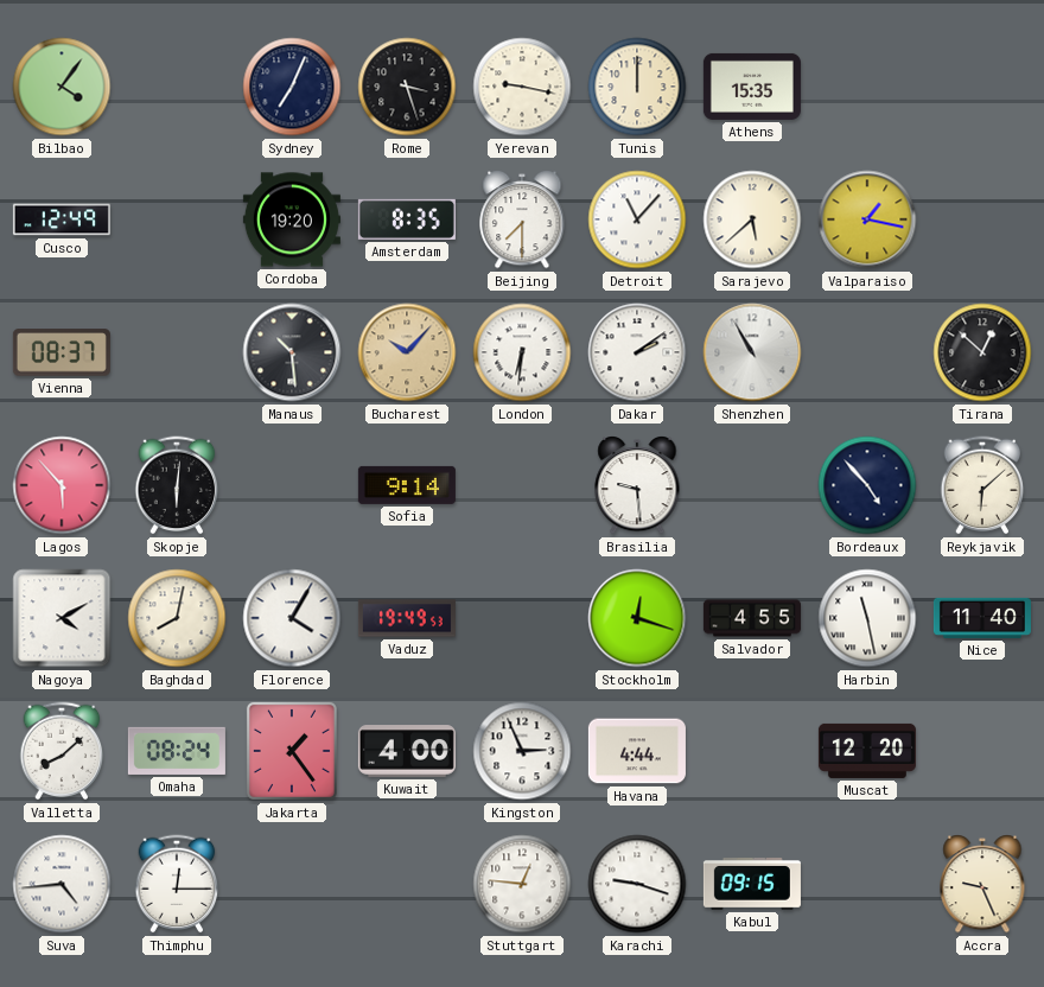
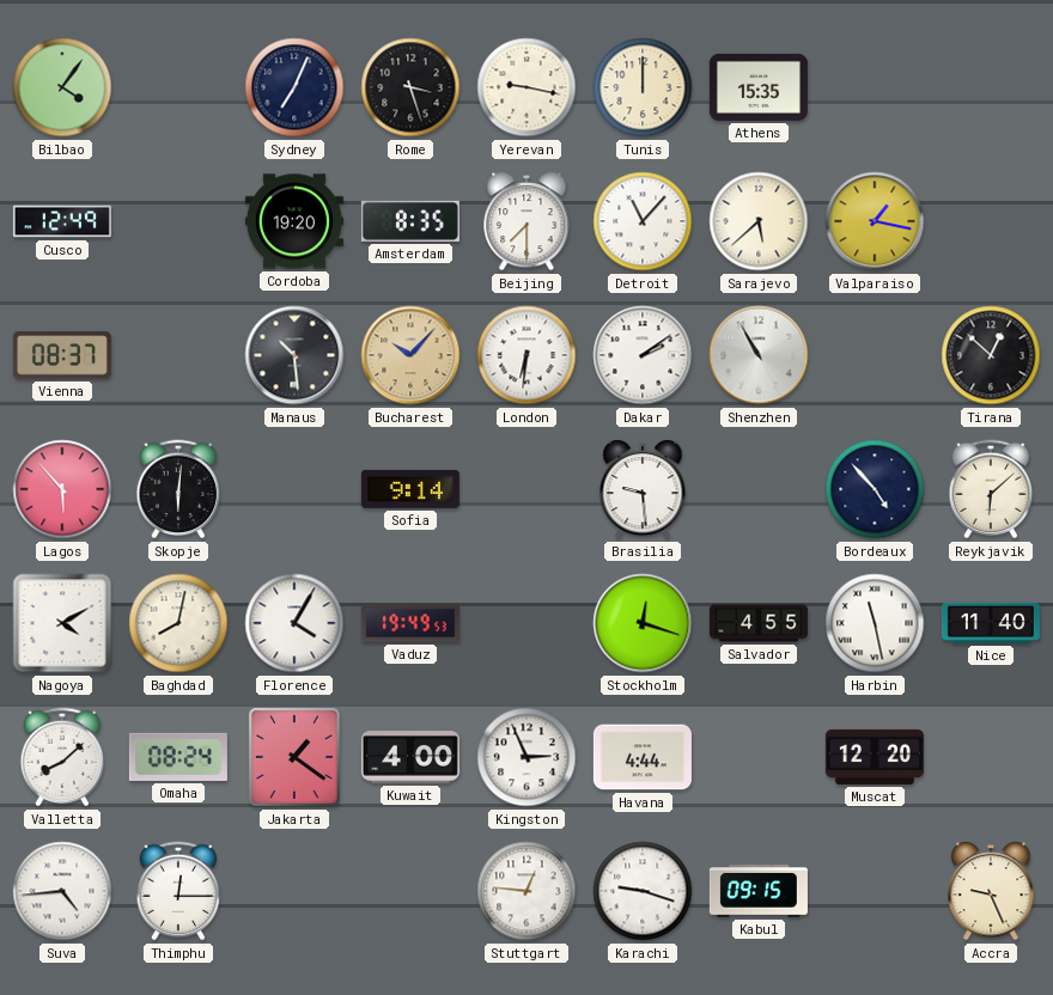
Jakarta: 1:24 -> 1:21 (294, 757)
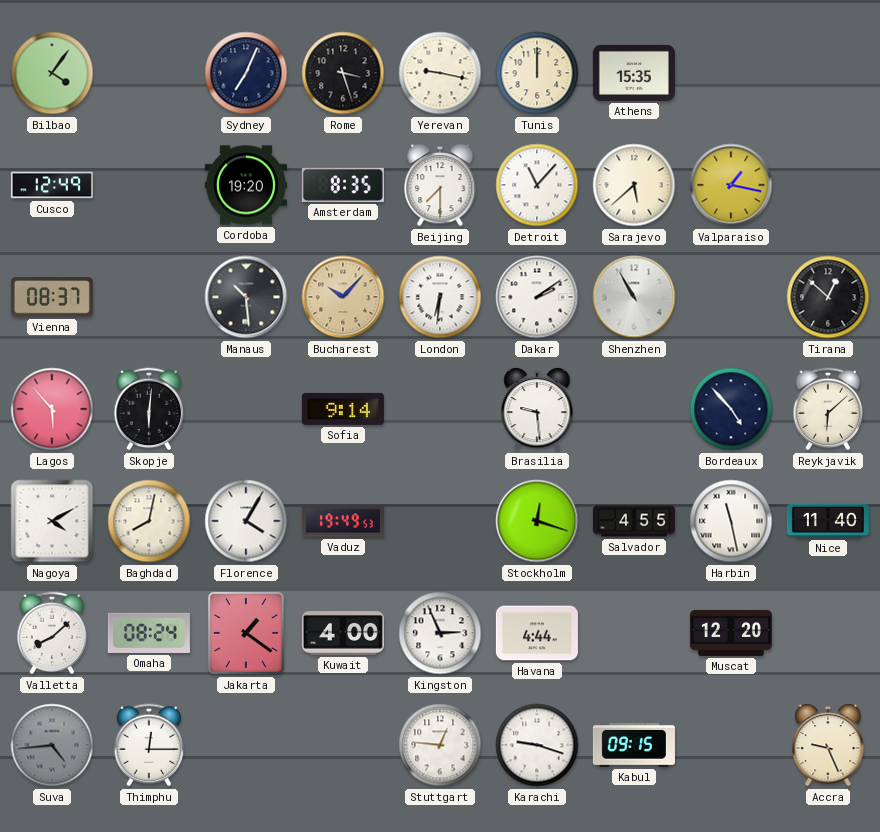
Suva dial: white -> grey (52, 745)
